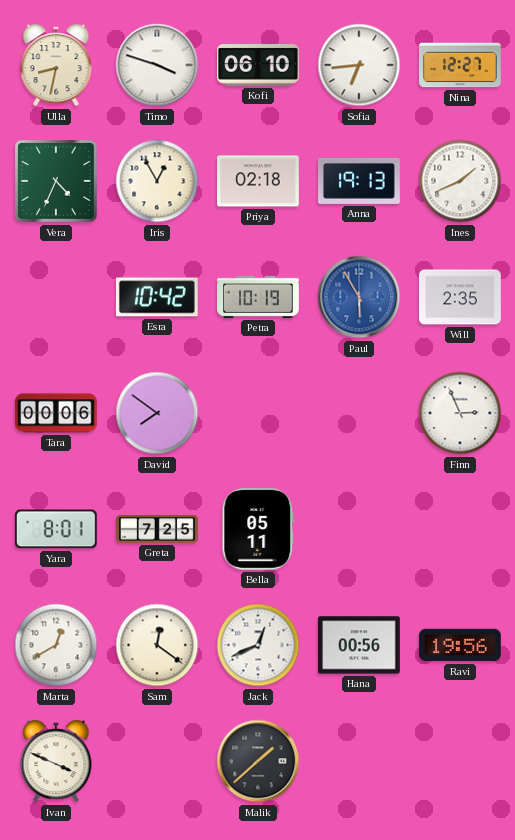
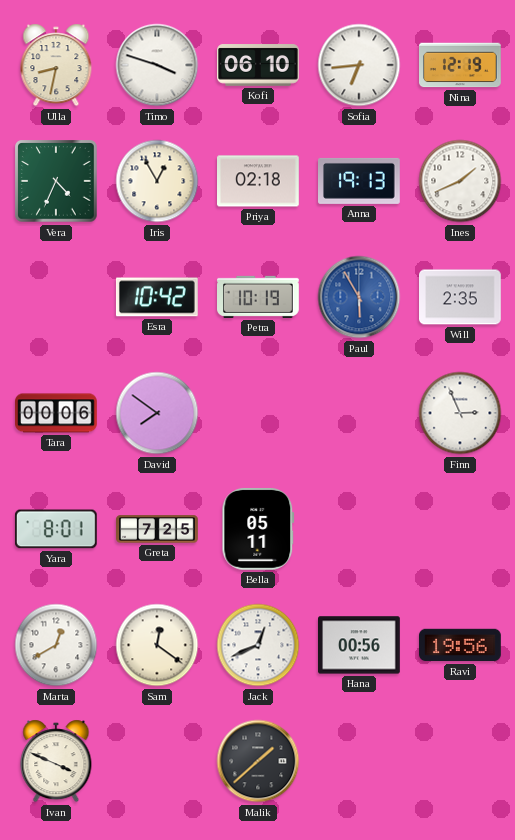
Nina: 12:27 -> 12:19 (461, 65)
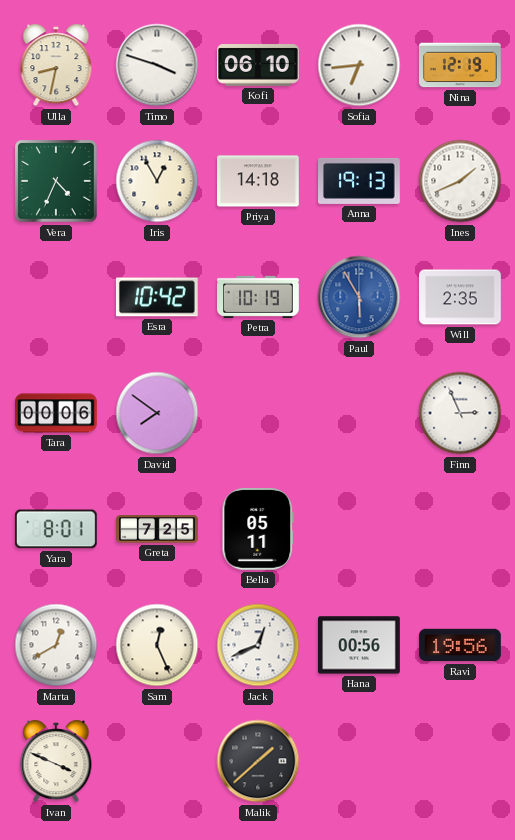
Priya: 02:18 -> 14:18 (259, 181)
Sam: 12:21 -> 12:26 (157, 645)
